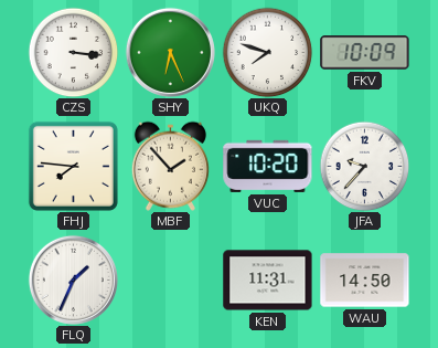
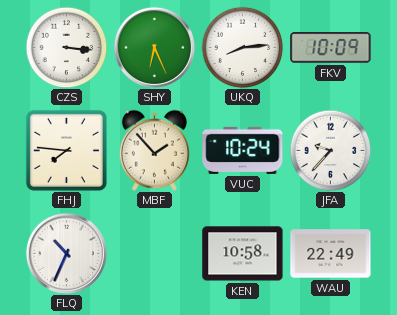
UKQ: 7:48 -> 8:14 (242, 47)
VUC: 10:20 -> 10:24 (243, 150)
FLQ: 1:34 -> 10:34 (66, 253)
KEN: 11:31 -> 10:58 (243, 254)
WAU: 14:50 -> 22:49 (331, 254)
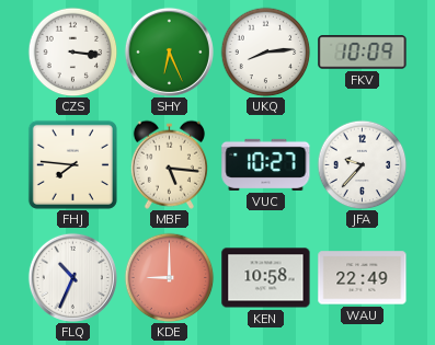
MBF: 1:53 -> 5:16 (169, 164)
VUC: 10:24 -> 10:27 (266, 164)
KDE: none -> 9:00 (169, 277)
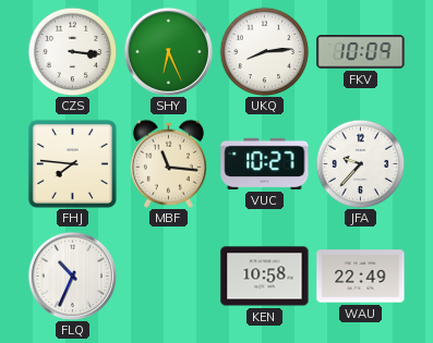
MBF: 5:16 -> 11:16 (168, 163)
KDE: 9:00 -> none (169, 277)
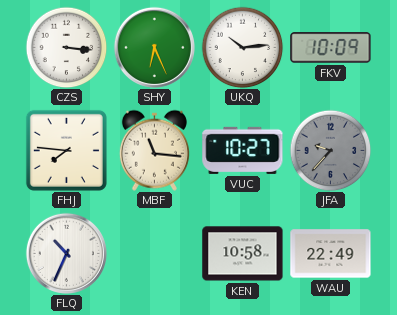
UKQ: 8:14 -> 10:14 (242, 47)
JFA dial: white -> grey (330, 150)
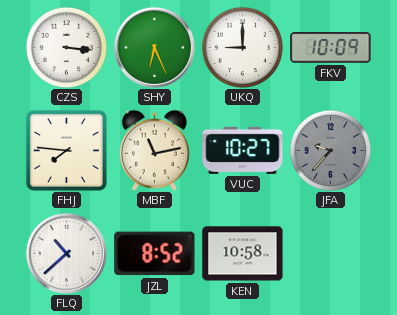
UKQ: 10:14 -> 9:00 (242, 47)
MBF: 11:16 -> 11:13 (154, 150)
FLQ: 10:34 -> 10:38 (66, 253)
JZL: none -> 8:52 (155, 254)
WAU: 22:49 -> none (331, 254)
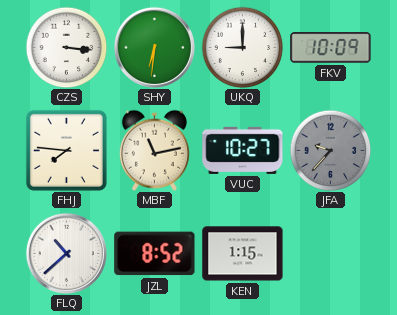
SHY: 6:26 -> 6:31 (154, 47)
KEN: 10:58 -> 1:15 (243, 254)
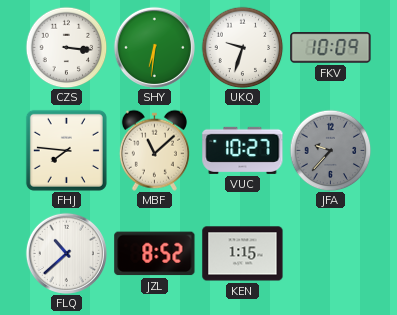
UKQ: 9:00 -> 9:33 (242, 47)
MBF: 11:13 -> 11:08 (154, 150)
